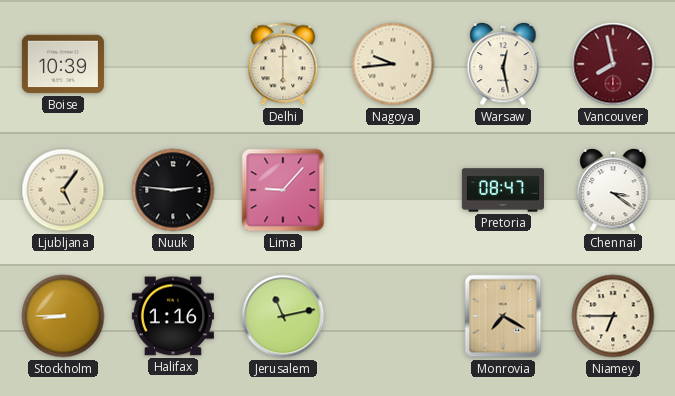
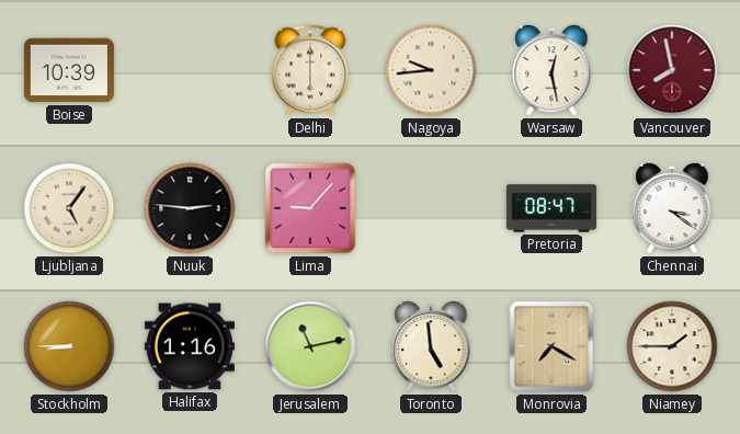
Toronto: none -> 4:59 (431, 346)
Niamey: 6:45 -> 1:45 (672, 346)
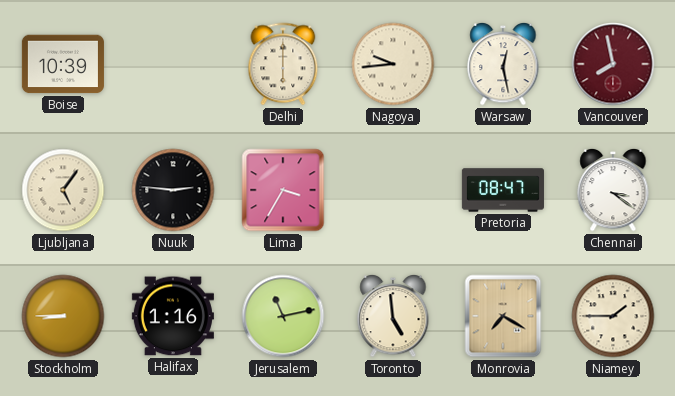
Lima: 9:07 -> 3:35 (283, 190)
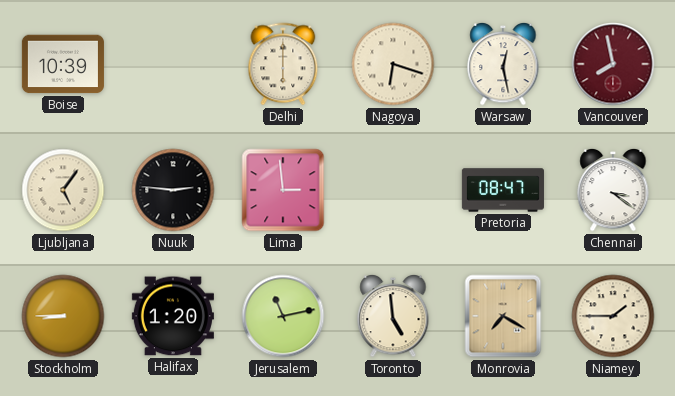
Nagoya: 9:44 -> 6:18 (393, 64)
Lima: 3:35 -> 2:59 (283, 190)
Halifax: 1:16 -> 1:20 (173, 316)
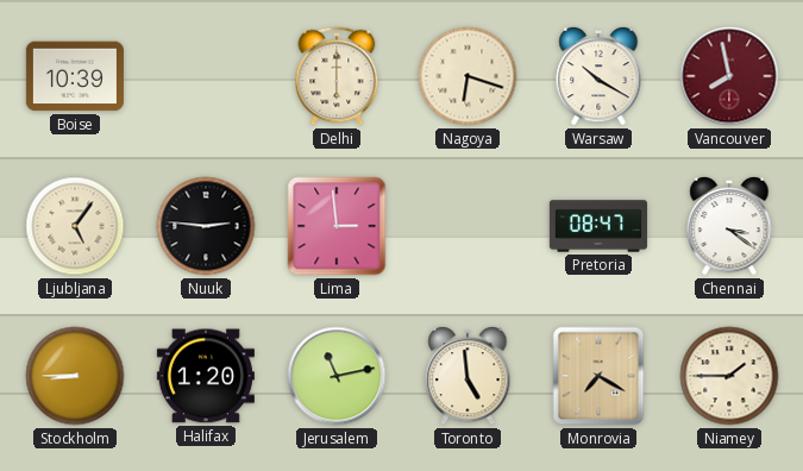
Warsaw: 12:28 -> 10:20 (598, 76)
